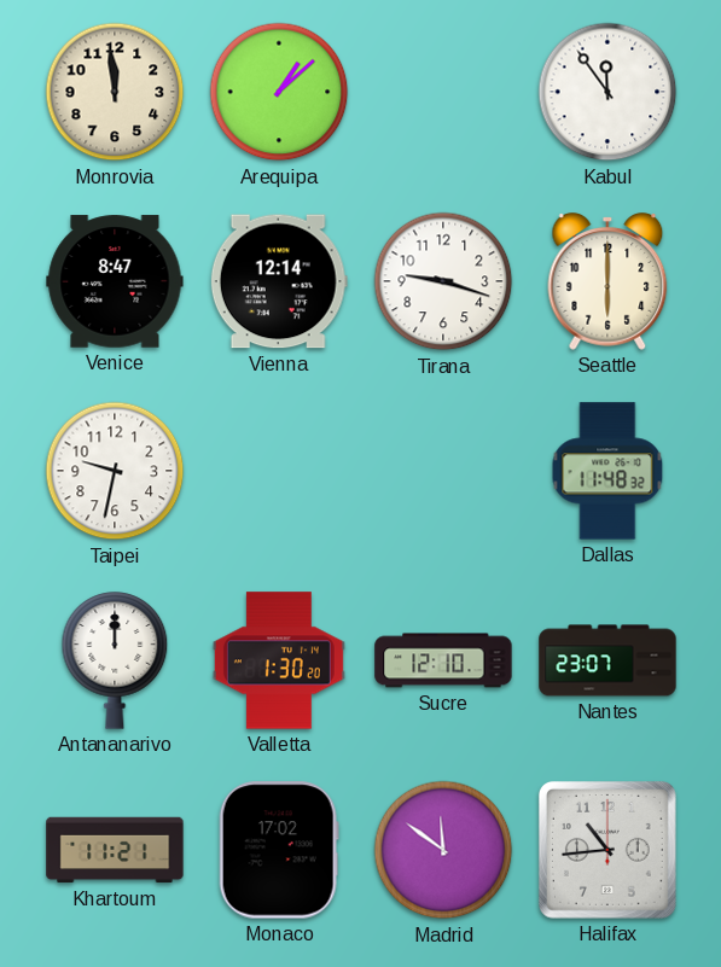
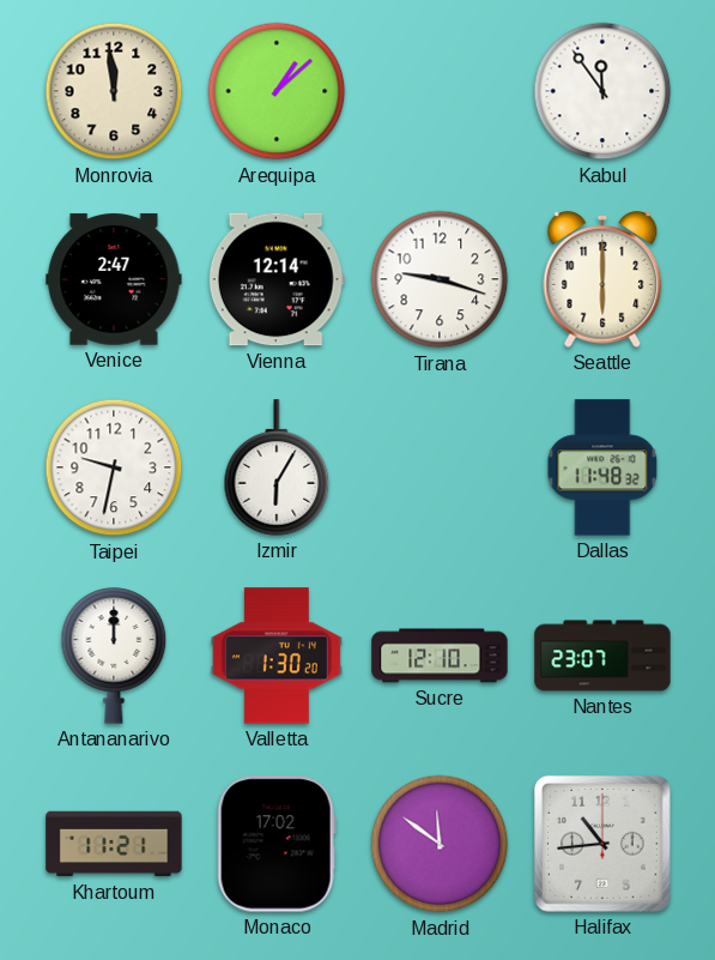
Venice: 8:47 -> 2:47 (114, 279)
Izmir: none -> 6:05 (277, 467)
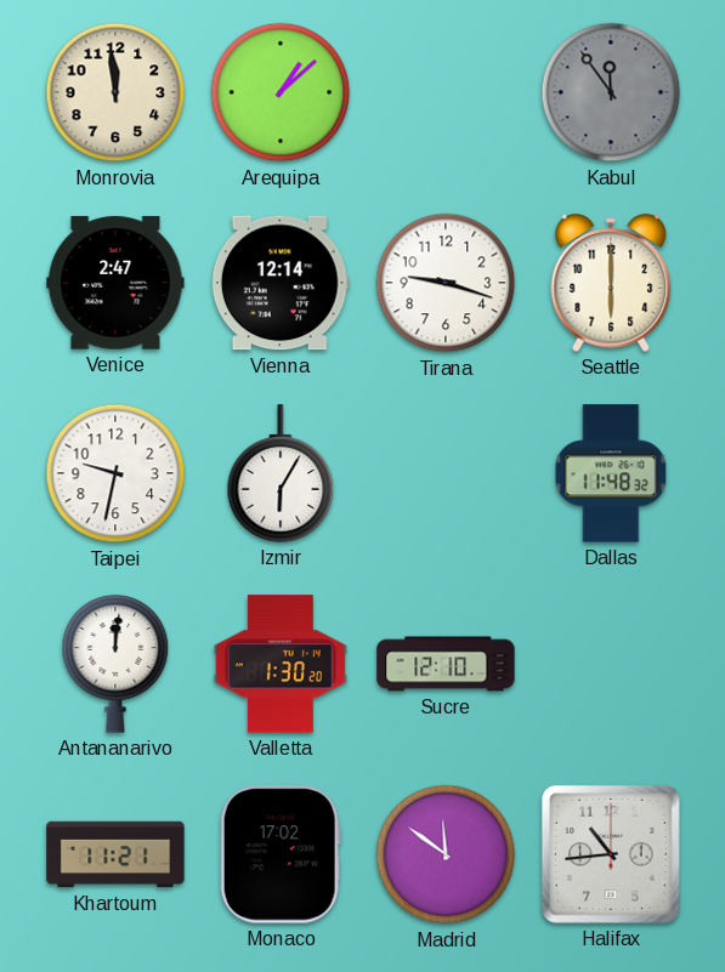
Kabul dial: white -> grey (611, 92)
Antananarivo: 12:00 -> 12:01 (115, 664)
Nantes: 23:07 -> none (602, 656)
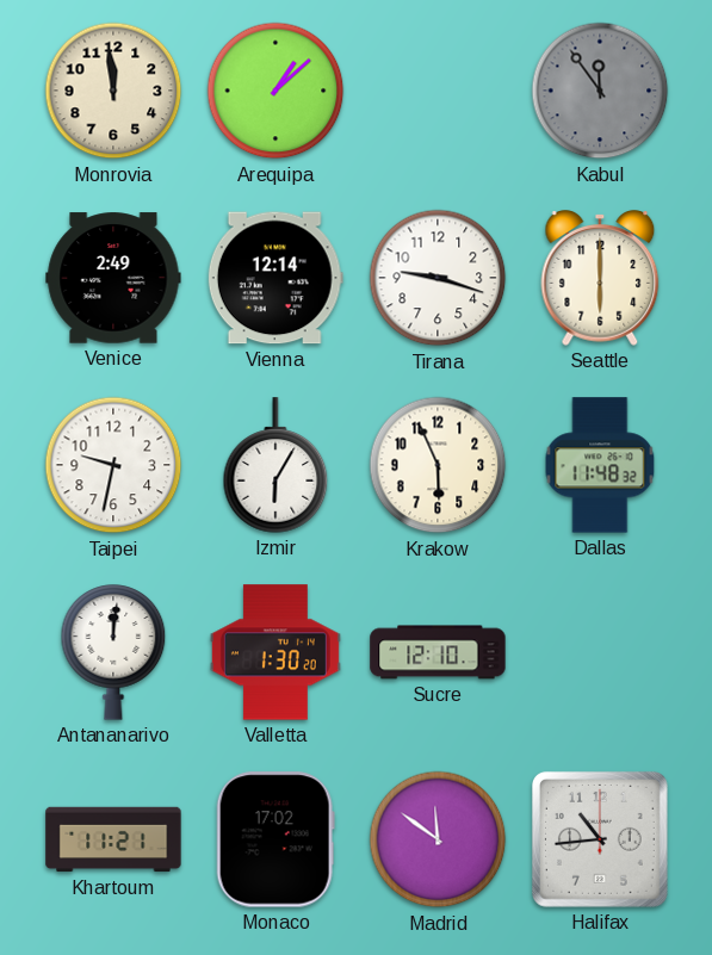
Venice: 2:47 -> 2:49 (113, 278)
Krakow: none -> 5:56 (438, 465)
